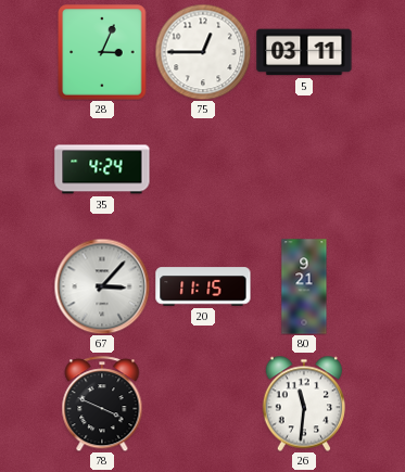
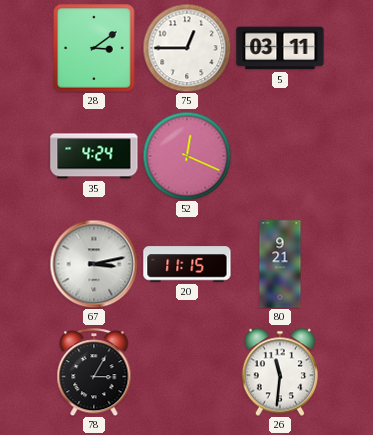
28: 3:04 -> 3:09 (94, 48)
52: none -> 12:19 (187, 156)
67: 3:07 -> 3:13 (94, 264)
78: 3:49 -> 3:05 (94, 372)
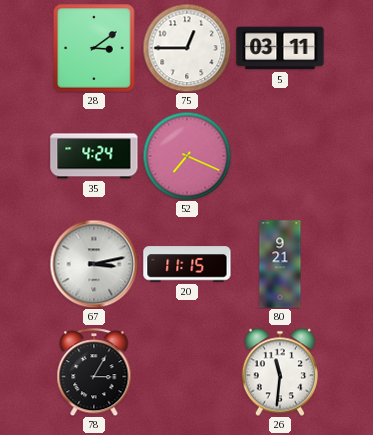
52: 12:19 -> 7:19 (187, 156)
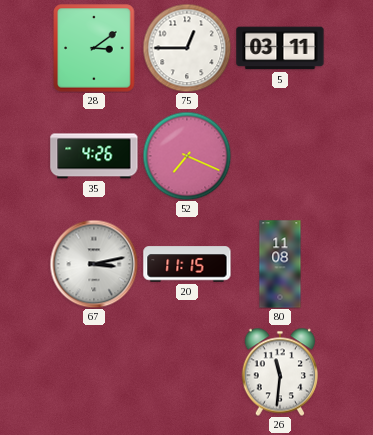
35: 4:24 -> 4:26 (94, 156)
80: 9:21 -> 11:08 (280, 264)
78: 3:05 -> none (94, 372)
